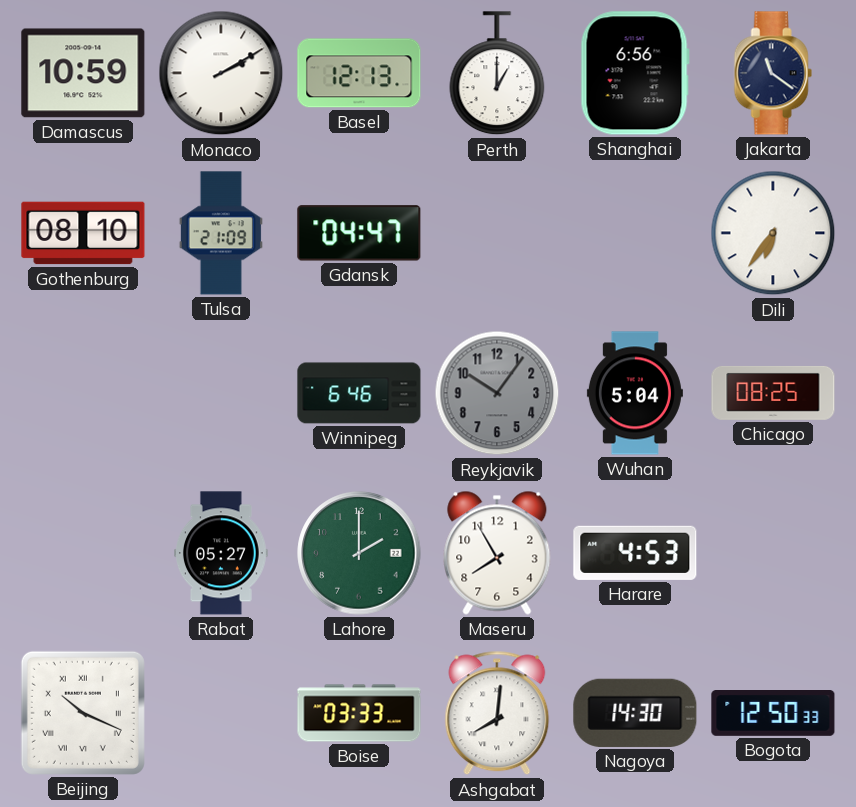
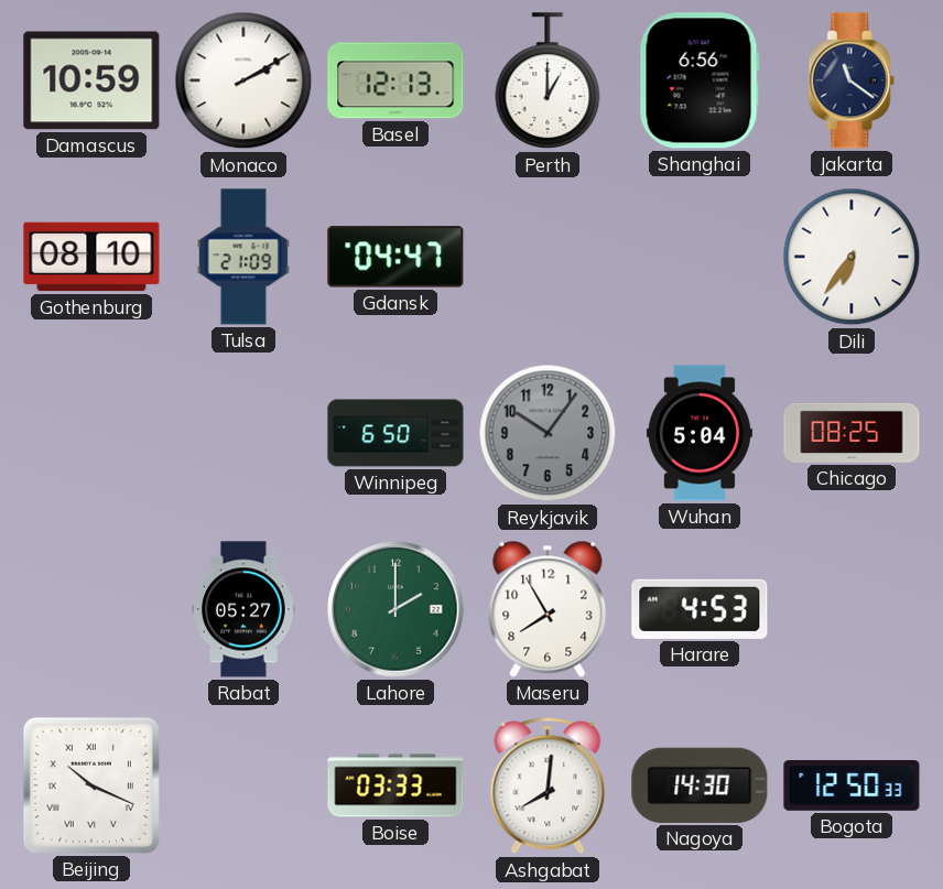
Winnipeg: 6:46 -> 6:50 (395, 433)
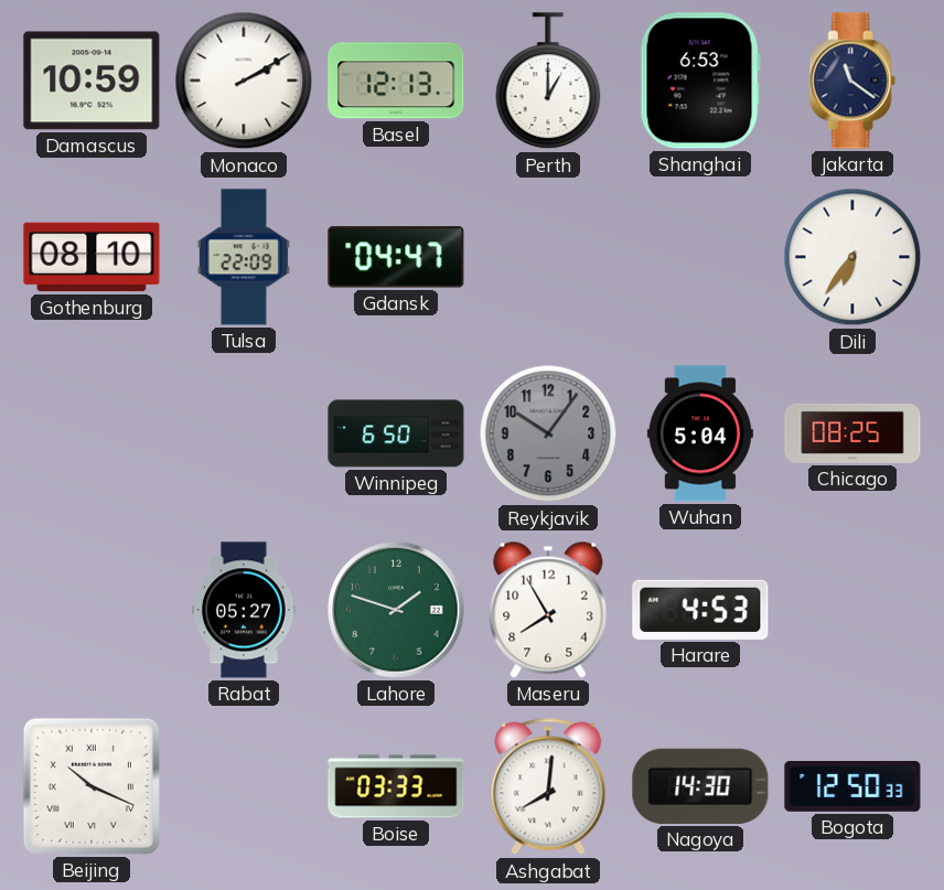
Shanghai: 6:56 -> 6:53 (700, 81)
Tulsa: 21:09 -> 22:09 (244, 257)
Lahore: 2:00 -> 1:48 (396, 610)
